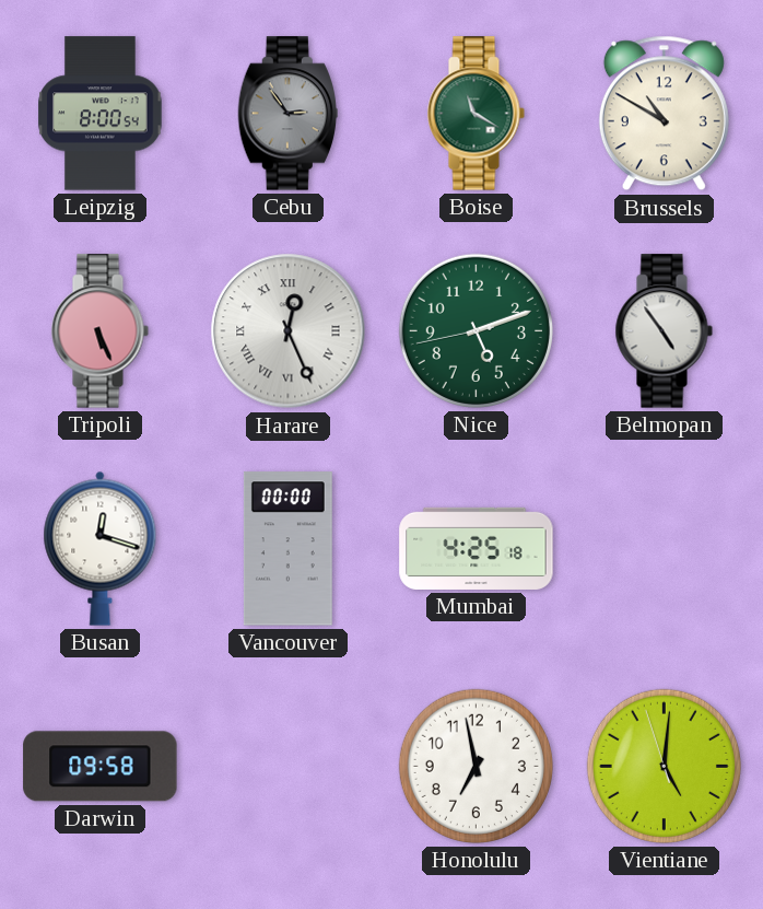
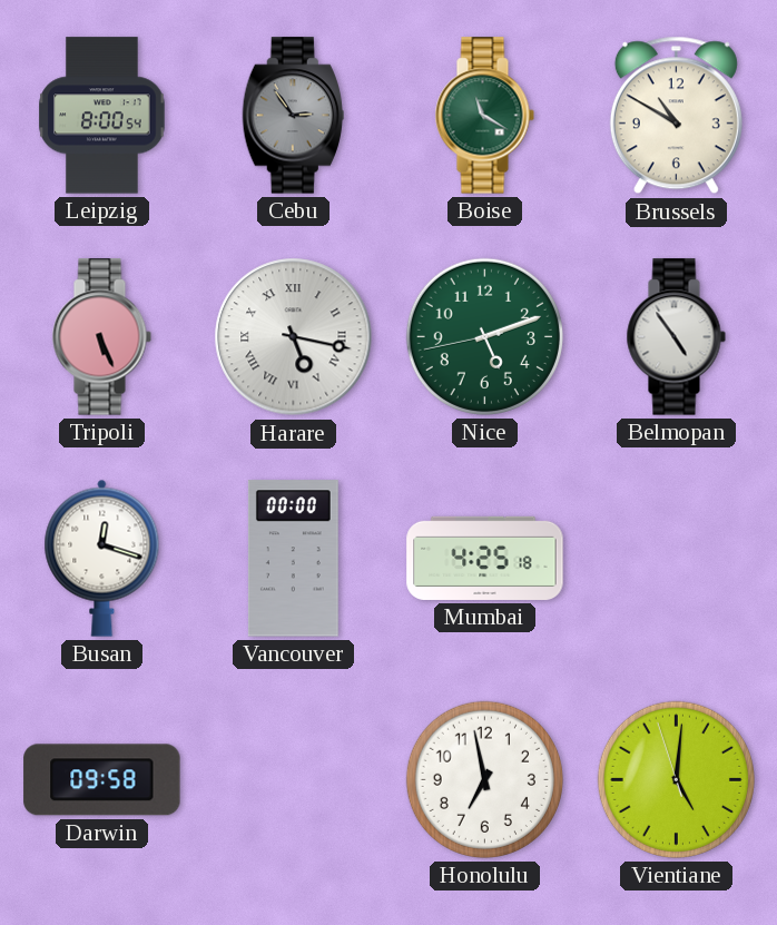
Harare: 12:26 -> 5:17 (294, 337)
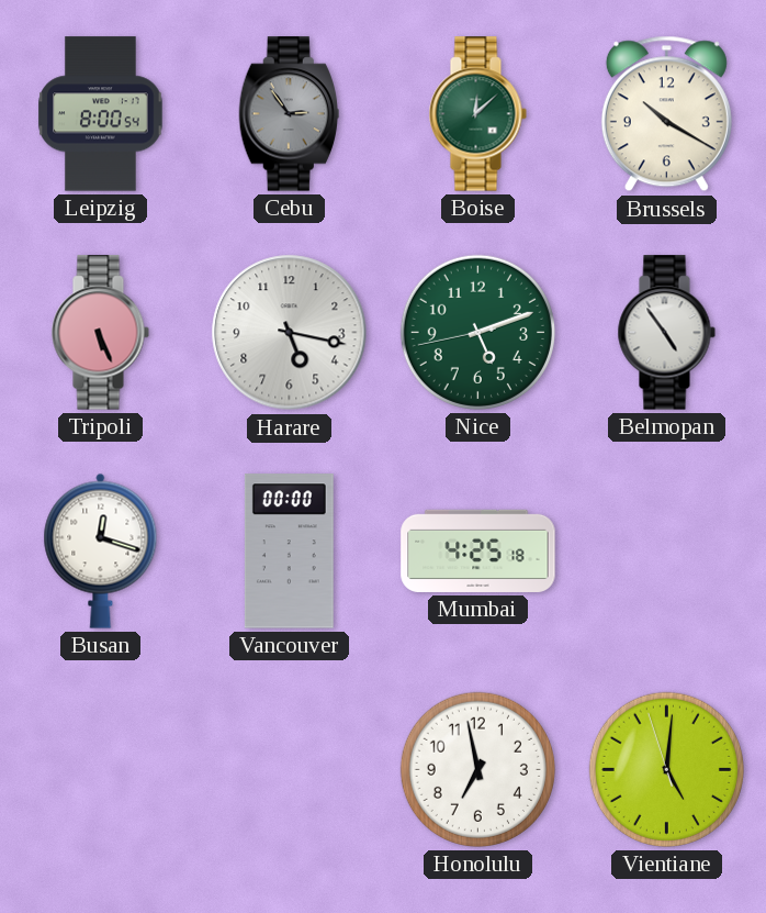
Boise: 11:20 -> 12:08 (477, 114)
Brussels: 10:50 -> 10:20 (666, 114)
Harare numerals: Roman -> Arabic (290, 333)
Darwin: 09:58 -> none (102, 780)
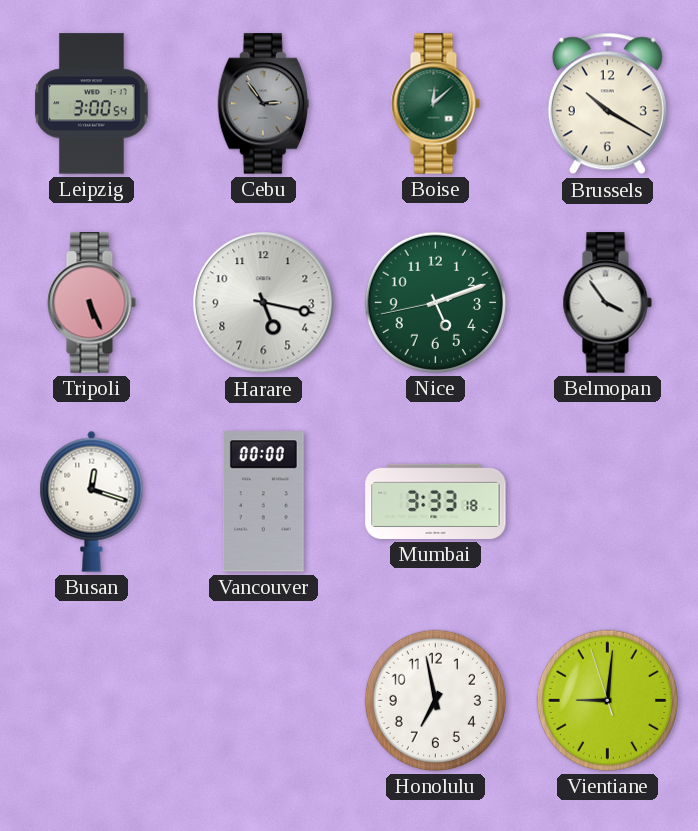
Leipzig: 8:00 -> 3:00 (92, 104)
Belmopan: 4:54 -> 3:54 (607, 303)
Mumbai: 4:25 -> 3:33 (436, 501)
Vientiane: 5:00 -> 9:00 (607, 700)
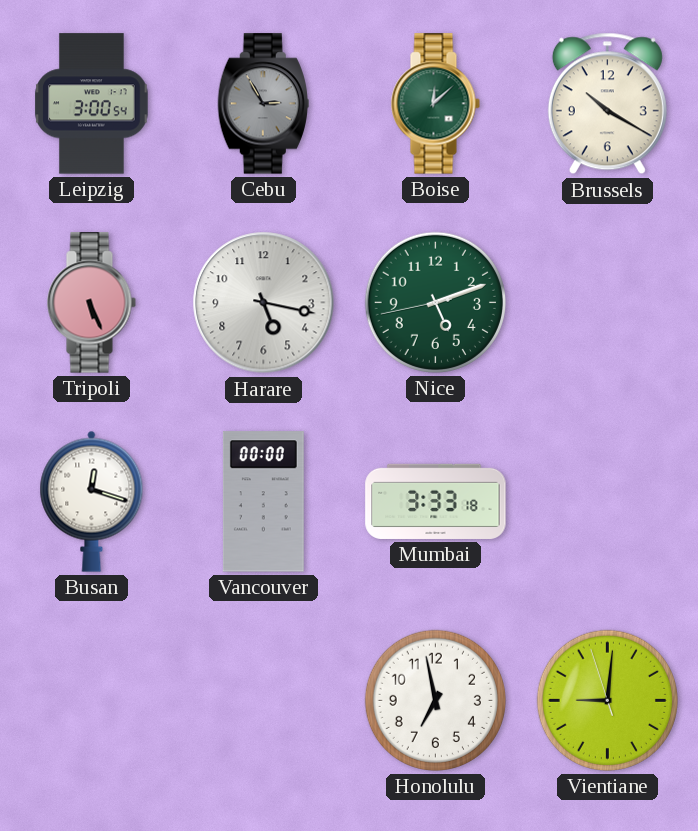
Cebu: 2:54 -> 2:55 (263, 104)
Belmopan: 3:54 -> none (607, 303)
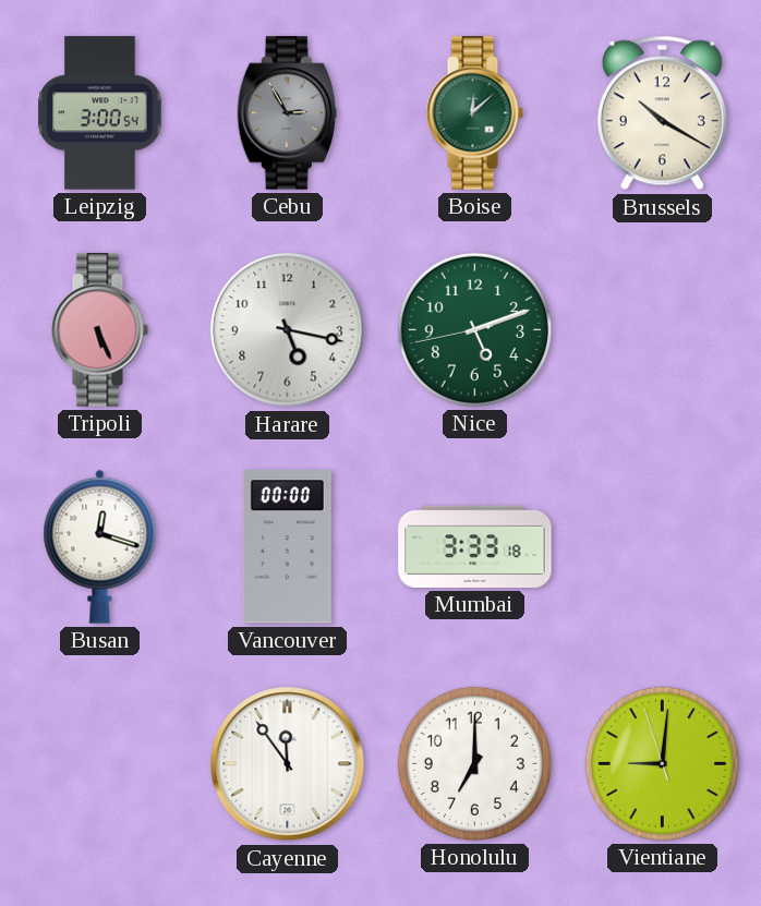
Cayenne: none -> 11:54 (288, 764)
Honolulu: 6:58 -> 7:00 (474, 763)
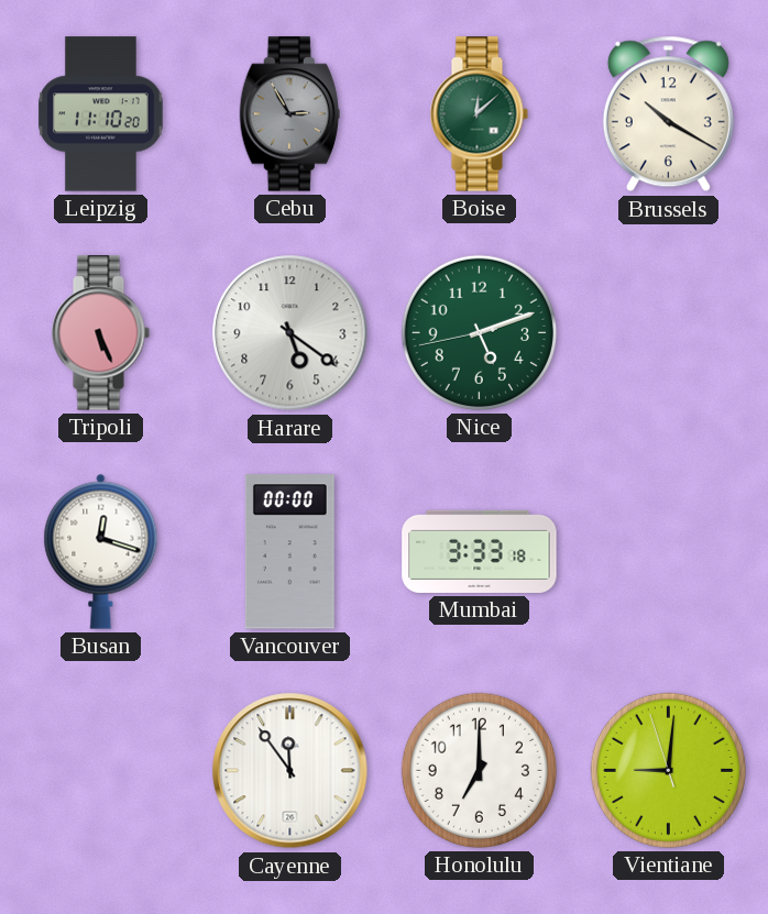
Leipzig: 3:00 -> 11:10 (101, 114)
Harare: 5:17 -> 5:21 (290, 333)
